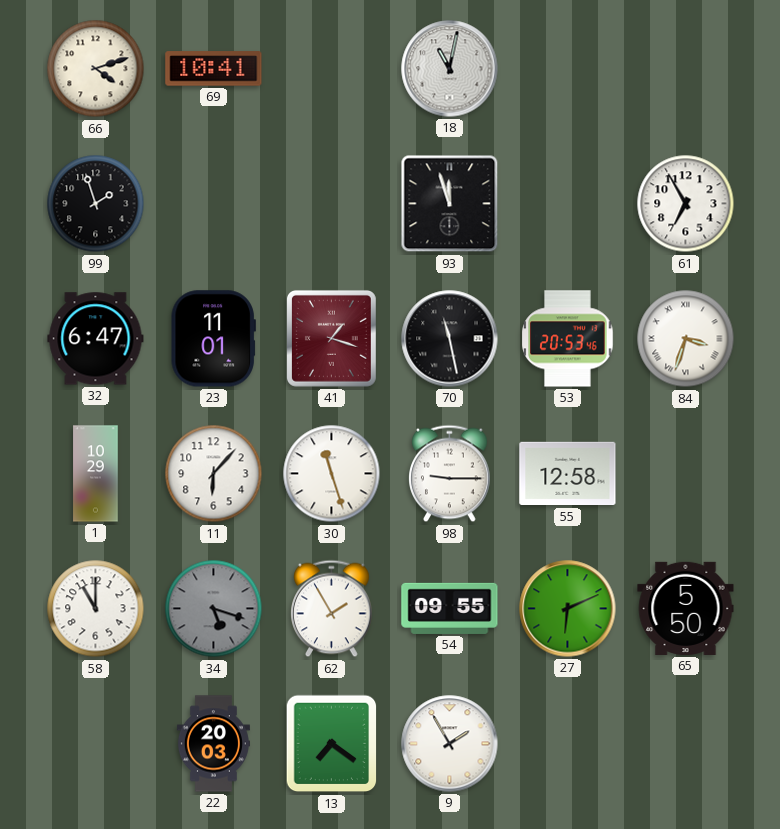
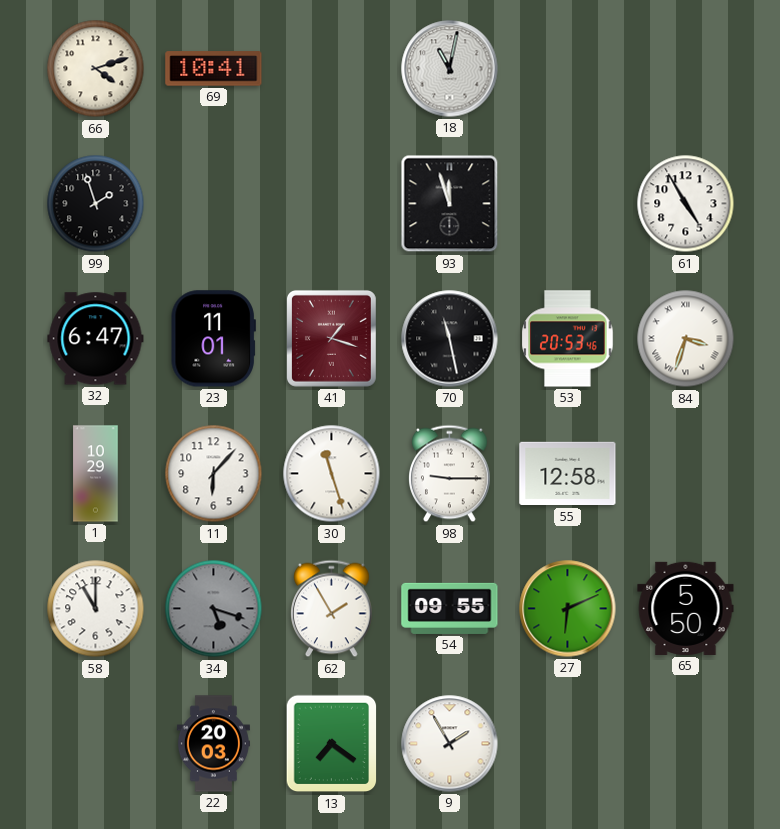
61: 6:55 -> 4:55 (686, 204)
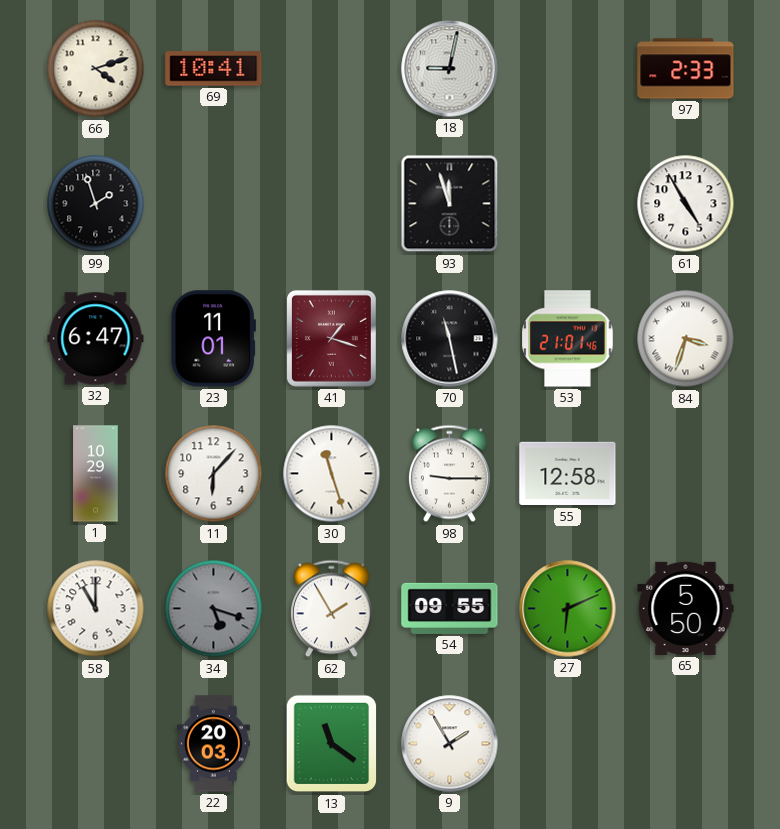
18: 11:02 -> 9:02 (450, 69)
97: none -> 2:33 (686, 69)
53: 20:53 -> 21:01 (568, 339)
13: 7:21 -> 11:21 (332, 744)
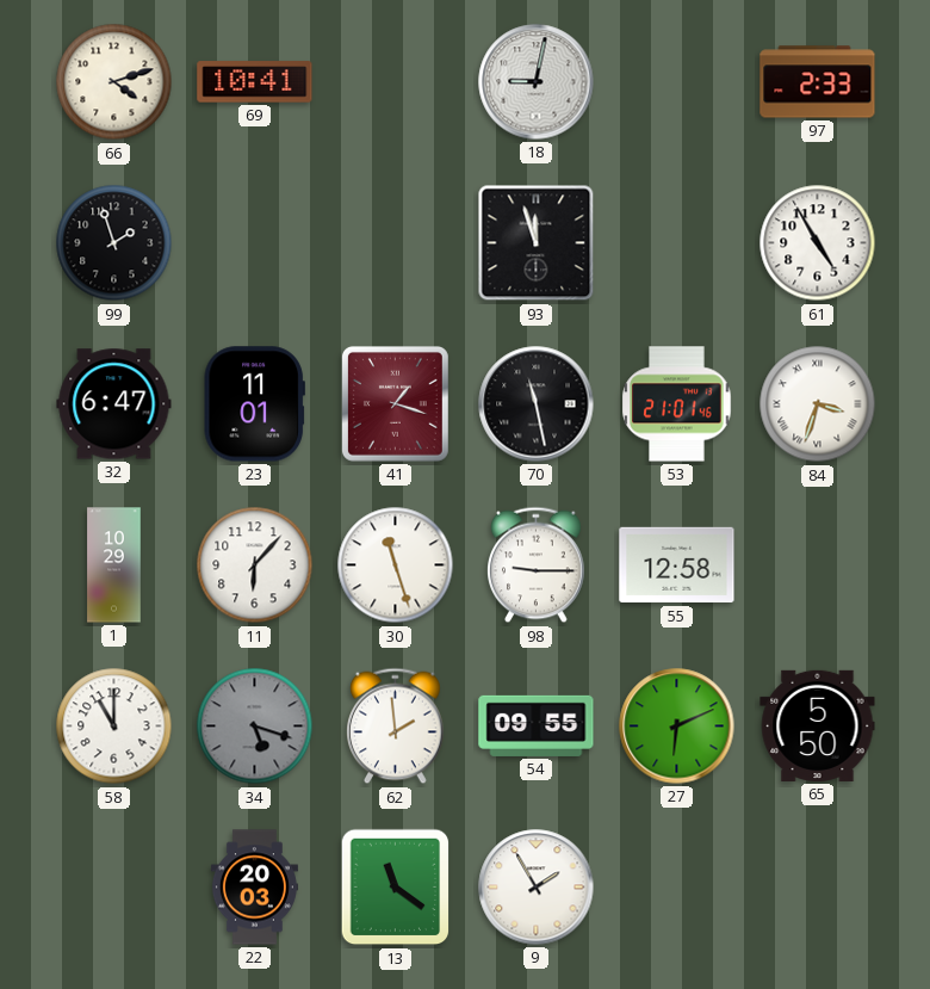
62: 1:55 -> 1:59 (396, 727)
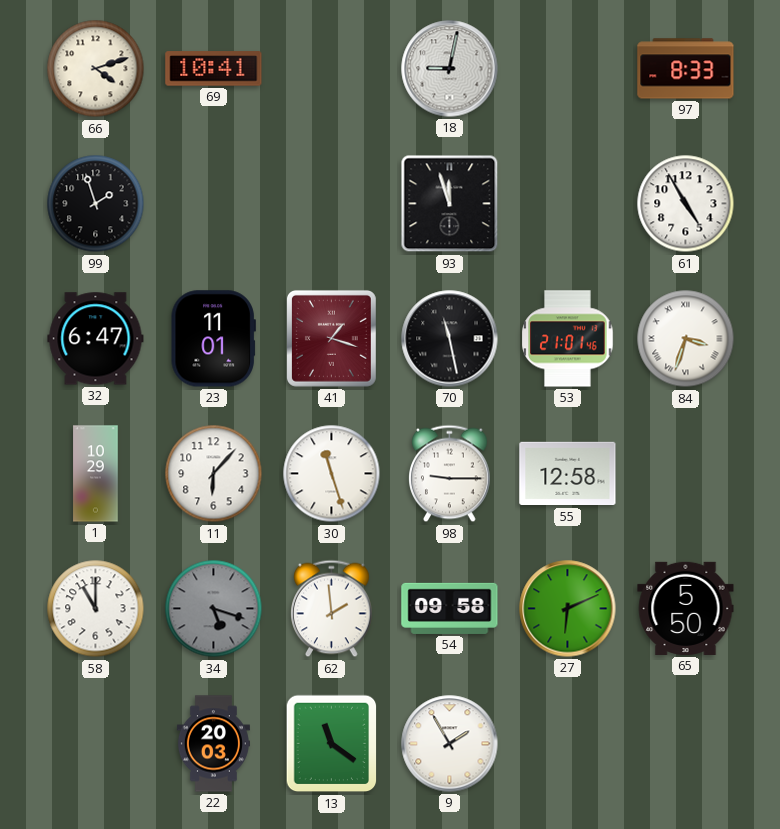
97: 2:33 -> 8:33 (686, 69)
54: 09:55 -> 09:58 (450, 608)
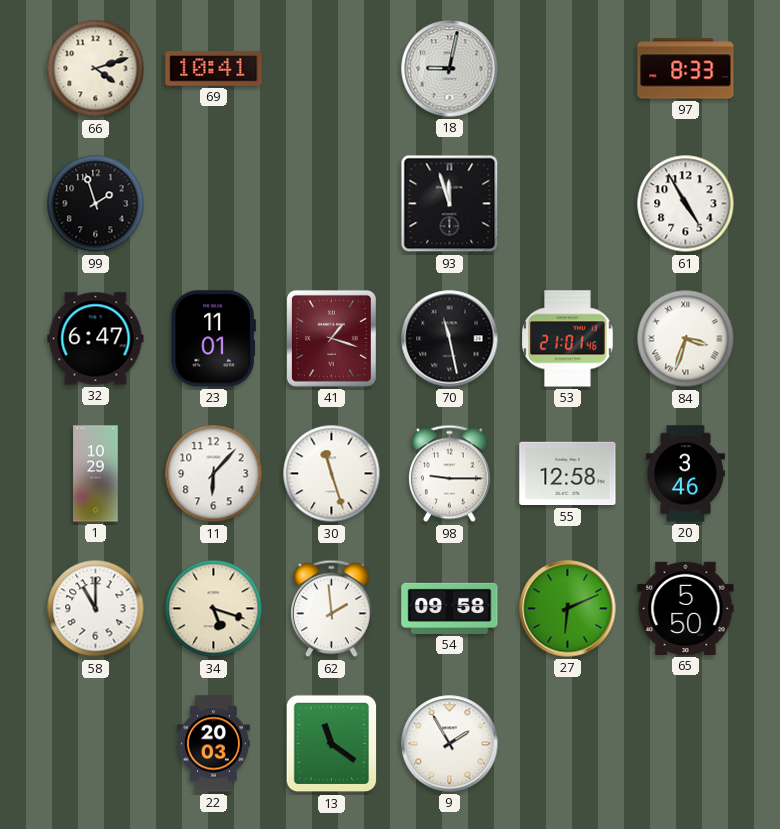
20: none -> 3:46 (685, 474)
34 dial: grey -> cream (214, 609)
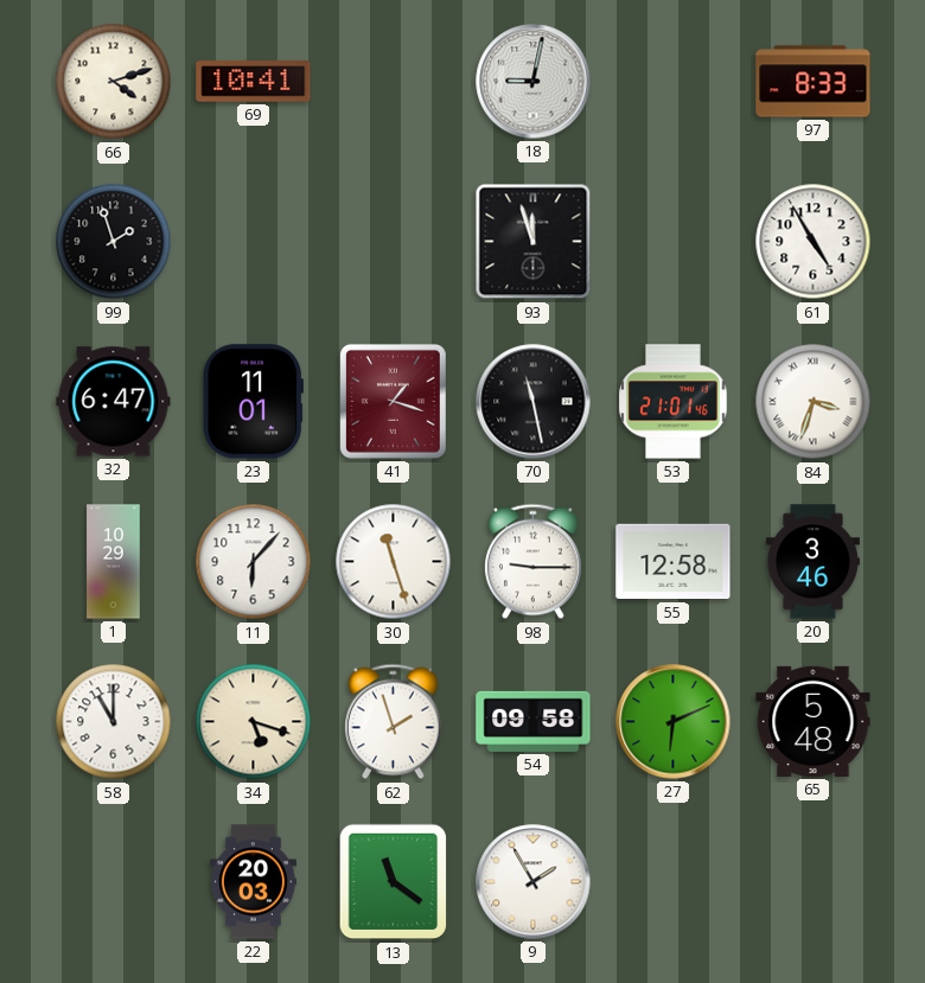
62: 1:59 -> 1:57 (394, 722)
65: 5:50 -> 5:48 (814, 721)
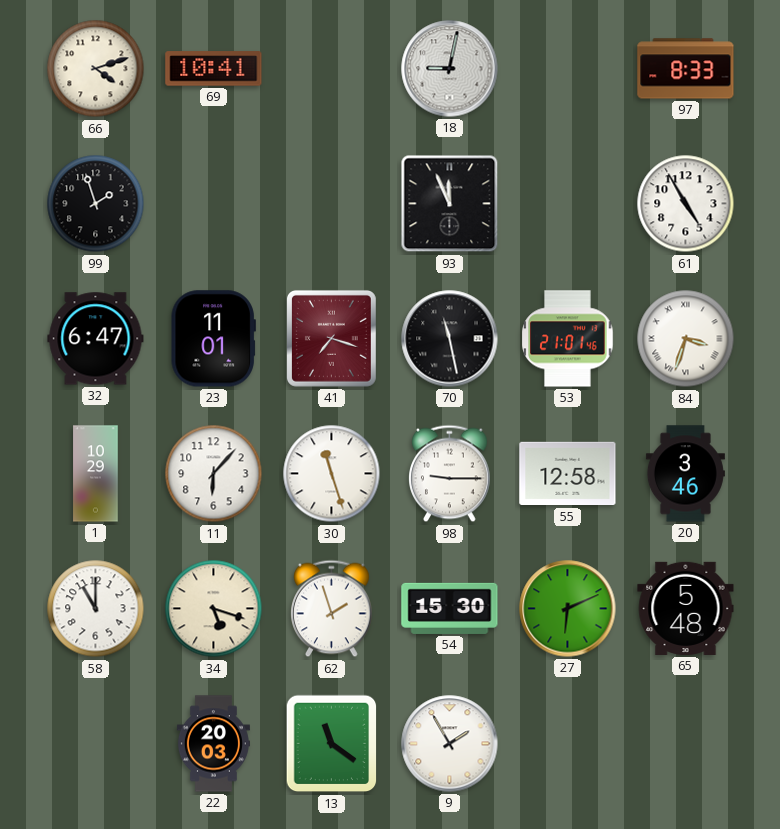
93: 11:57 -> 11:56 (450, 204)
41: 1:18 -> 7:18 (331, 338)
54: 09:58 -> 15:30 (450, 608)
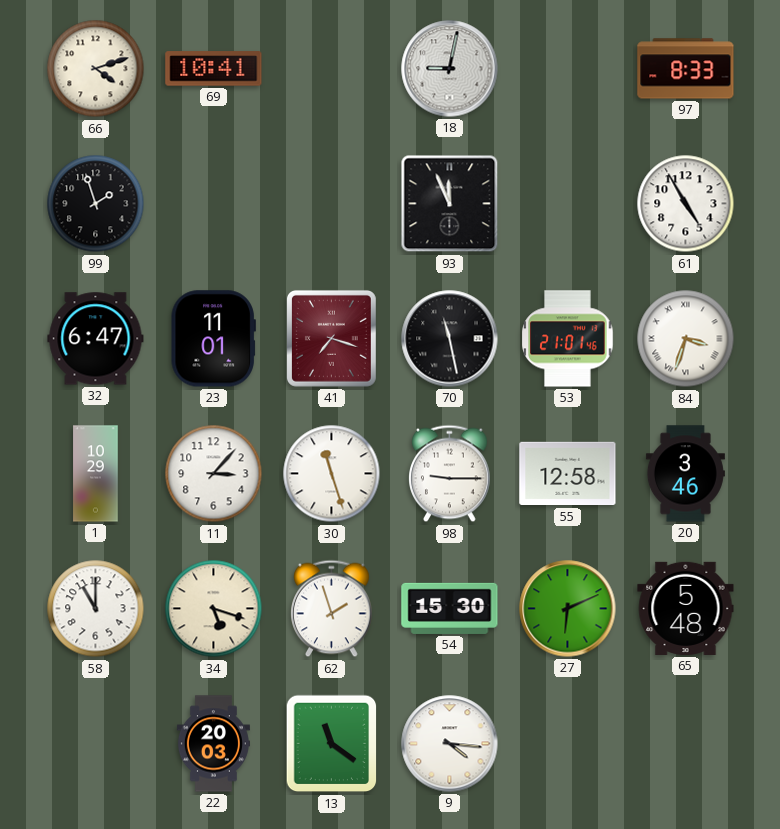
11: 6:07 -> 3:07 (214, 474)
9: 1:55 -> 4:16 (450, 744)
